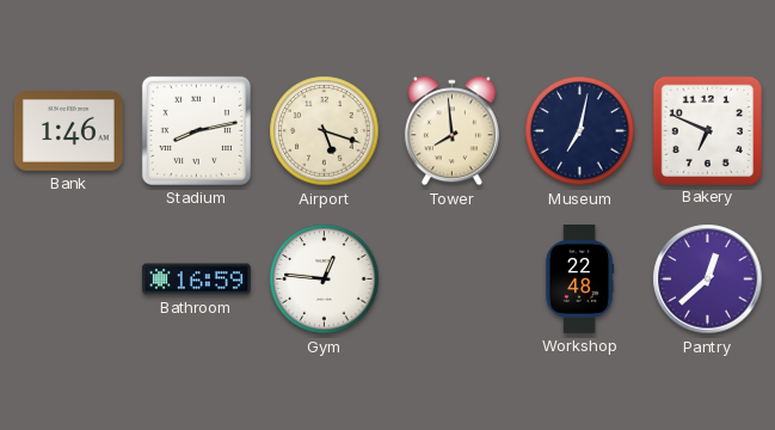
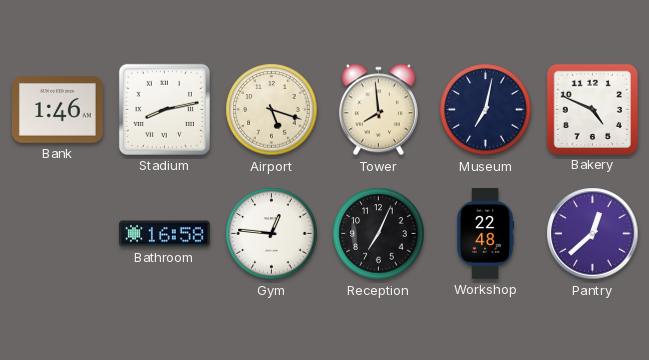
Bakery: 6:49 -> 4:49 (592, 109)
Bathroom: 16:59 -> 16:58 (165, 234)
Reception: none -> 7:04 (379, 234)
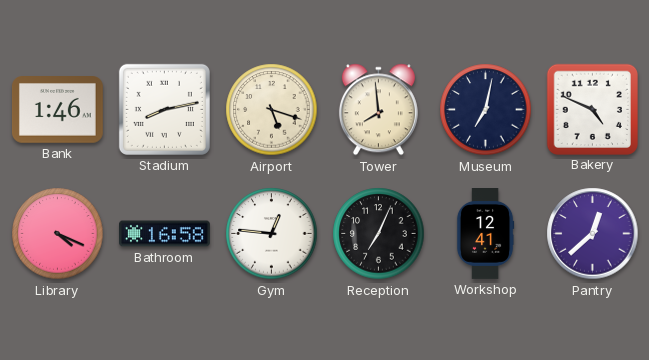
Library: none -> 4:19 (58, 234)
Workshop: 22:48 -> 12:41 (485, 234)
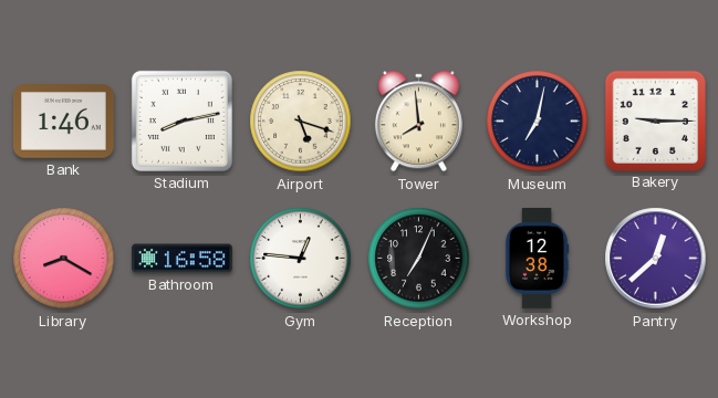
Bakery: 4:49 -> 9:15 (655, 121)
Library: 4:19 -> 8:20 (64, 259)
Workshop: 12:41 -> 12:38 (537, 259)
